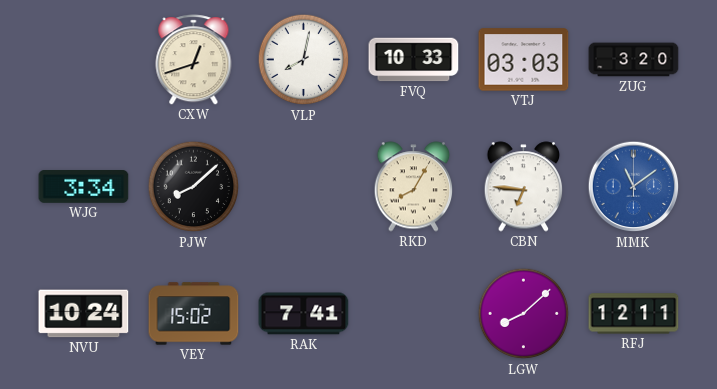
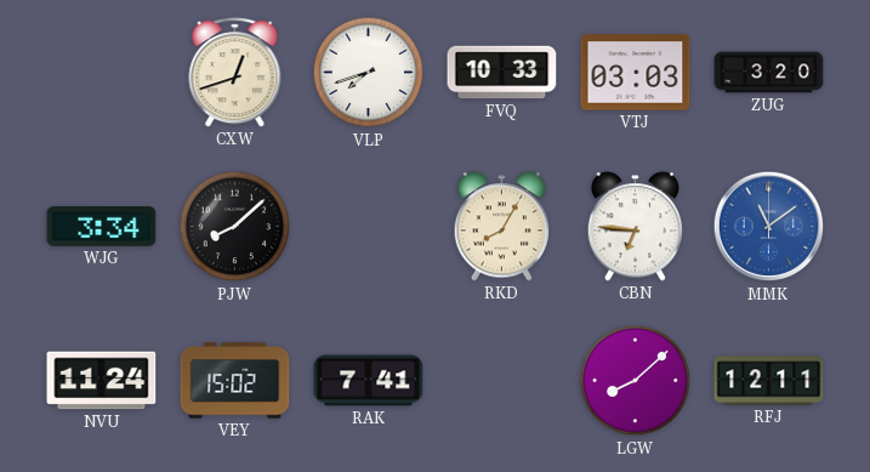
VLP: 8:02 -> 7:42 (369, 73)
NVU: 10:24 -> 11:24 (102, 381)
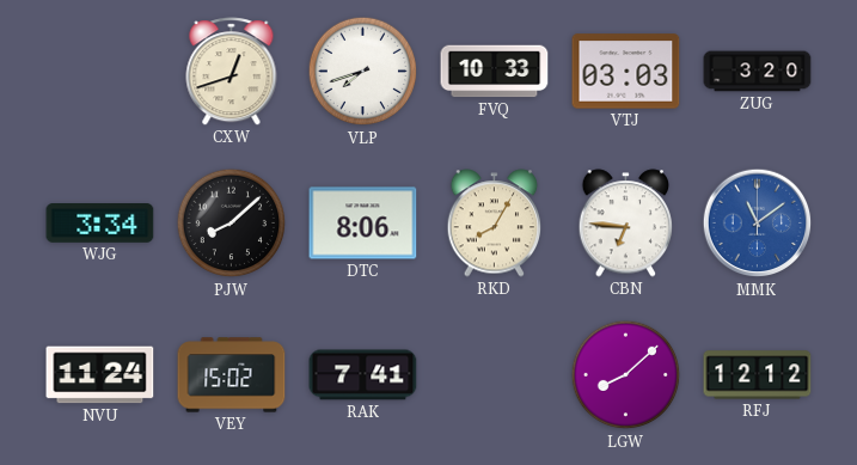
DTC: none -> 8:06 (363, 224)
RFJ: 12:11 -> 12:12 (758, 375)
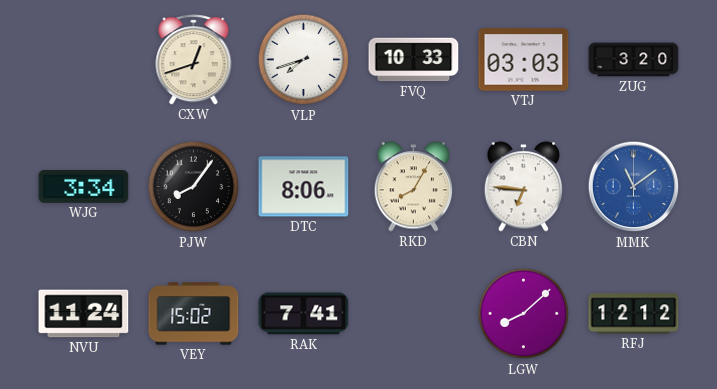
PJW: 8:08 -> 8:06 (194, 187)
